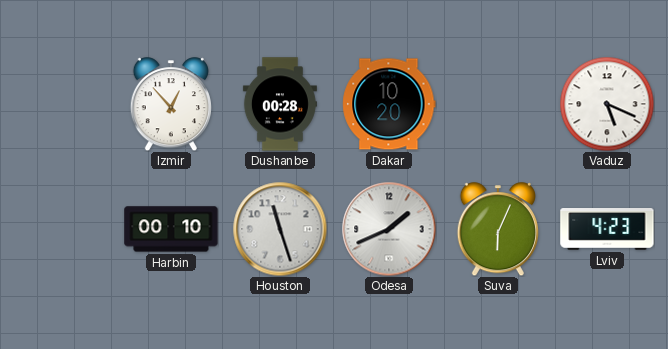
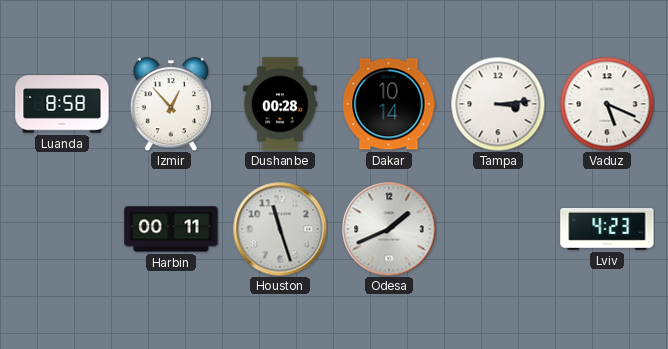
Luanda: none -> 8:58 (62, 104)
Dakar: 10:20 -> 10:14 (389, 104)
Tampa: none -> 3:14 (498, 104)
Harbin: 00:10 -> 00:11 (171, 229)
Suva: 6:04 -> none (498, 229)
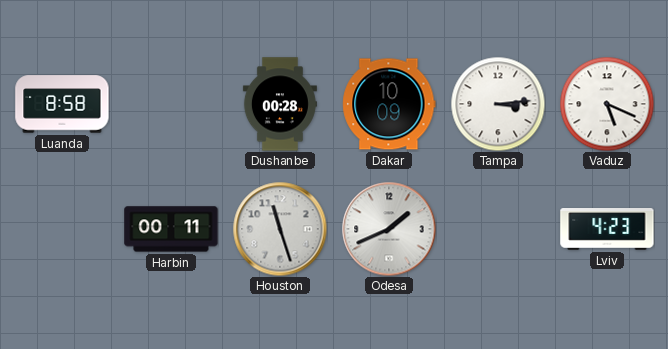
Izmir: 12:53 -> none (171, 104)
Dakar: 10:14 -> 10:09 (389, 104)
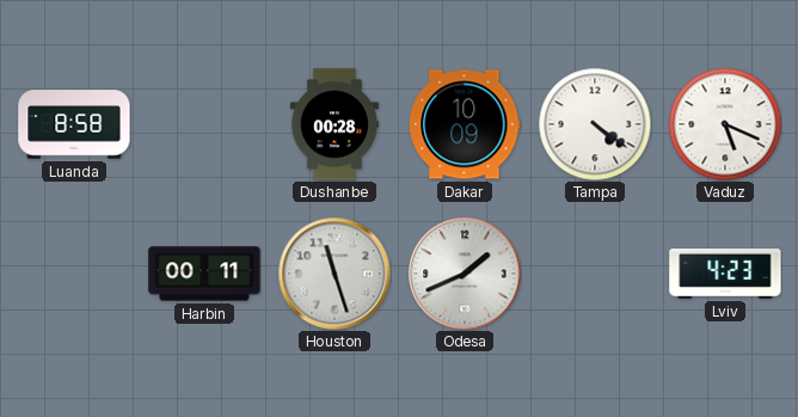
Tampa: 3:14 -> 4:21 (595, 124)
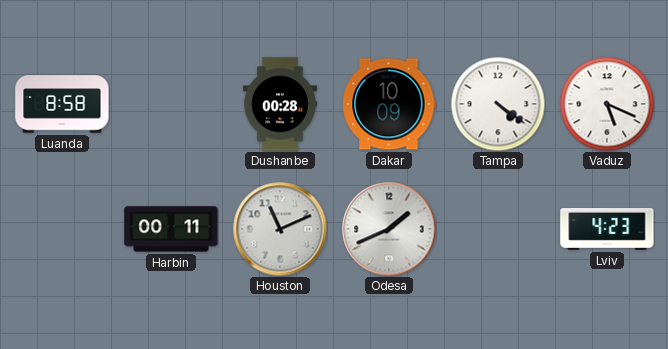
Houston: 11:27 -> 11:11 (280, 229)
